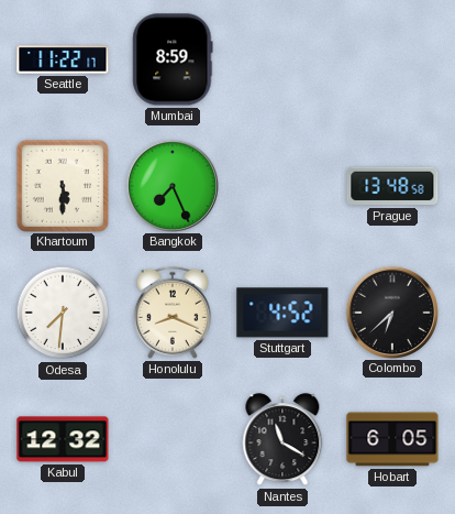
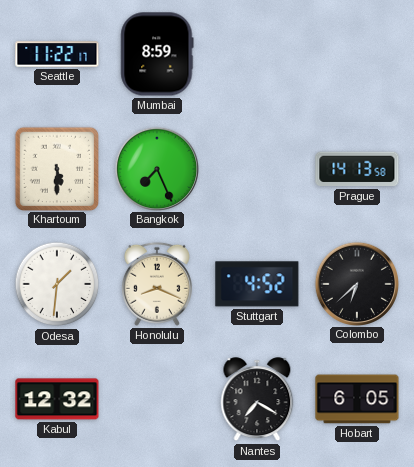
Prague: 13:48 -> 14:13 (357, 169)
Odesa: 7:31 -> 1:31 (57, 284)
Nantes: 11:20 -> 7:20 (257, 400)
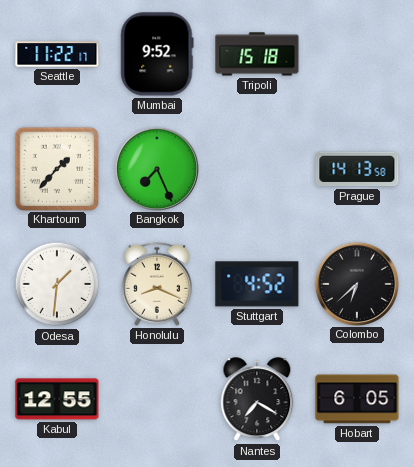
Mumbai: 8:59 -> 9:52 (157, 54)
Tripoli: none -> 15:18 (257, 54)
Khartoum: 5:30 -> 1:37 (56, 168)
Kabul: 12:32 -> 12:55 (57, 399)
